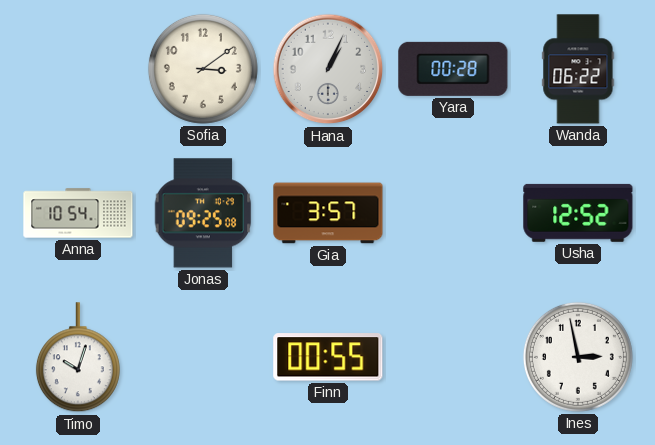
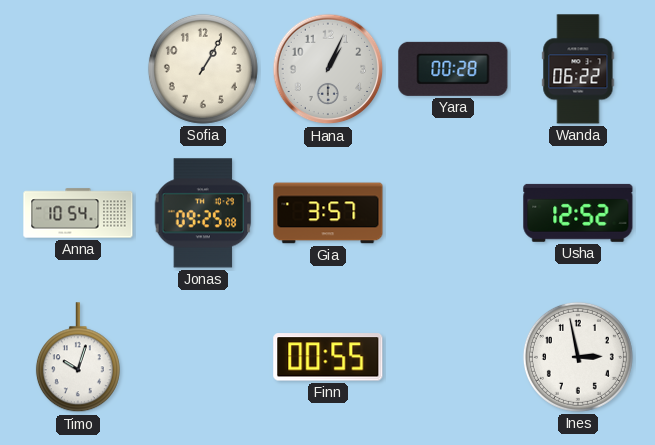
Sofia: 3:09 -> 1:05 (203, 69)
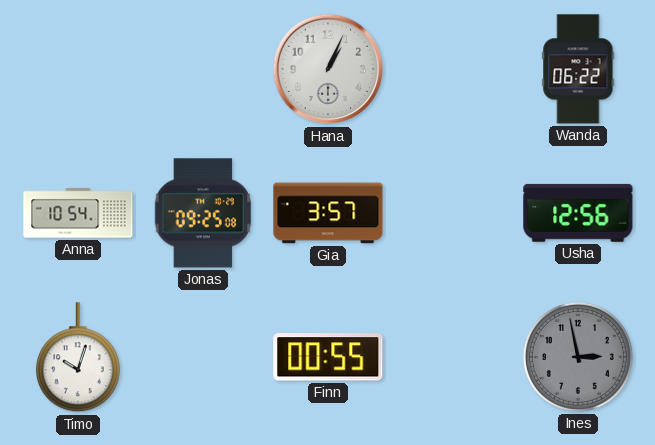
Sofia: 1:05 -> none (203, 69)
Yara: 00:28 -> none (453, 69)
Usha: 12:52 -> 12:56 (578, 213)
Ines dial: white -> grey (578, 357)
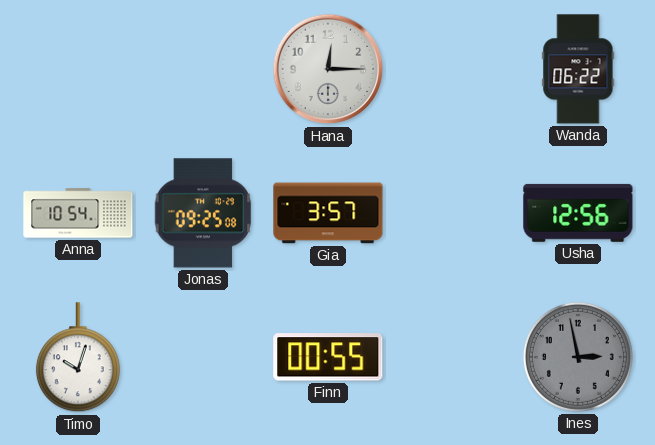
Hana: 1:04 -> 12:15 (328, 69)
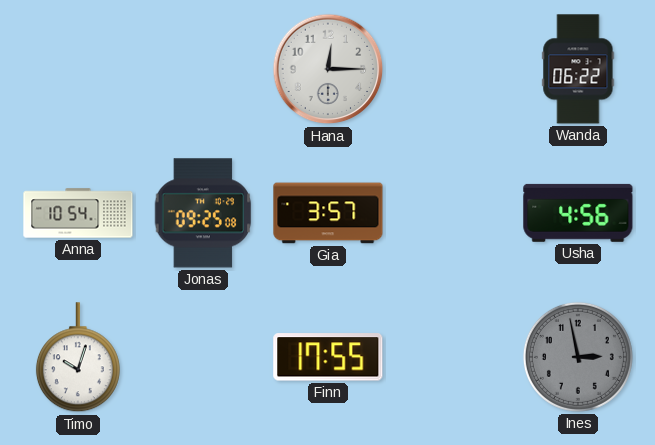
Usha: 12:56 -> 4:56 (578, 213)
Finn: 00:55 -> 17:55 (328, 357)
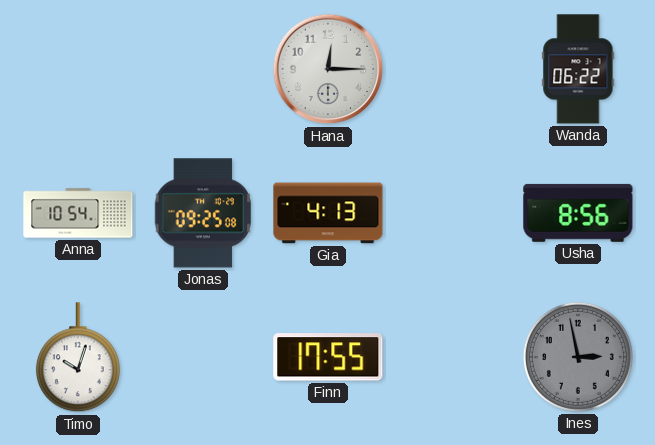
Gia: 3:57 -> 4:13 (328, 213)
Usha: 4:56 -> 8:56 (578, 213)
